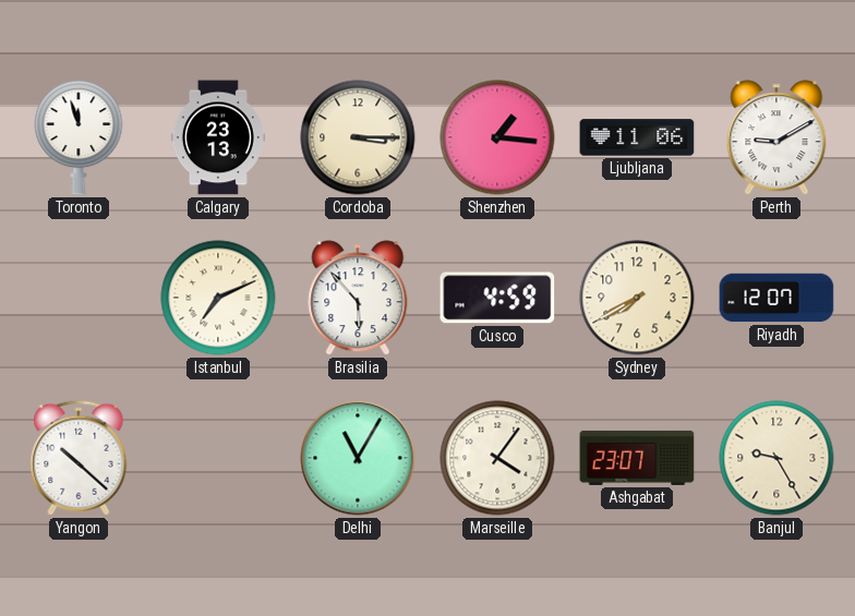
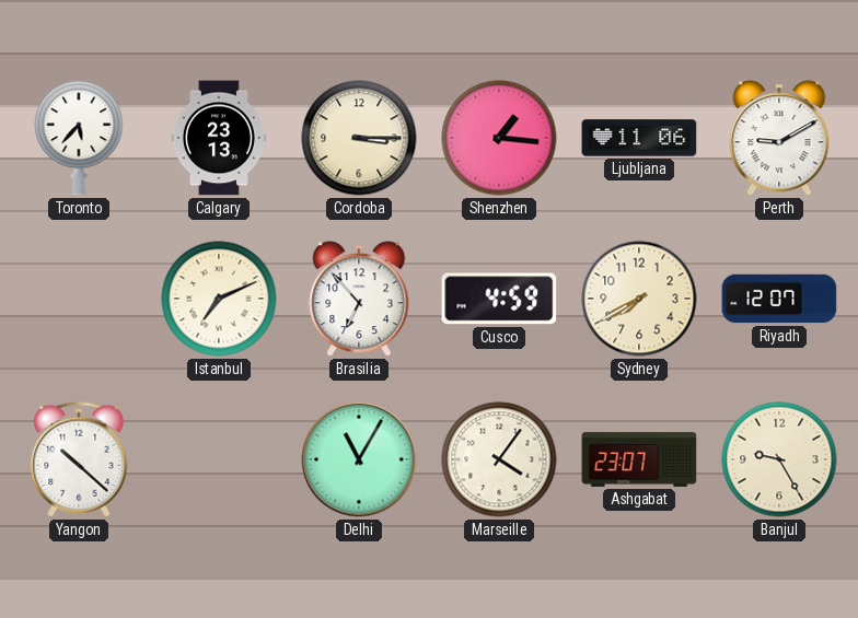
Toronto: 11:57 -> 5:37 (79, 138)
Brasilia: 5:53 -> 6:53 (359, 299)
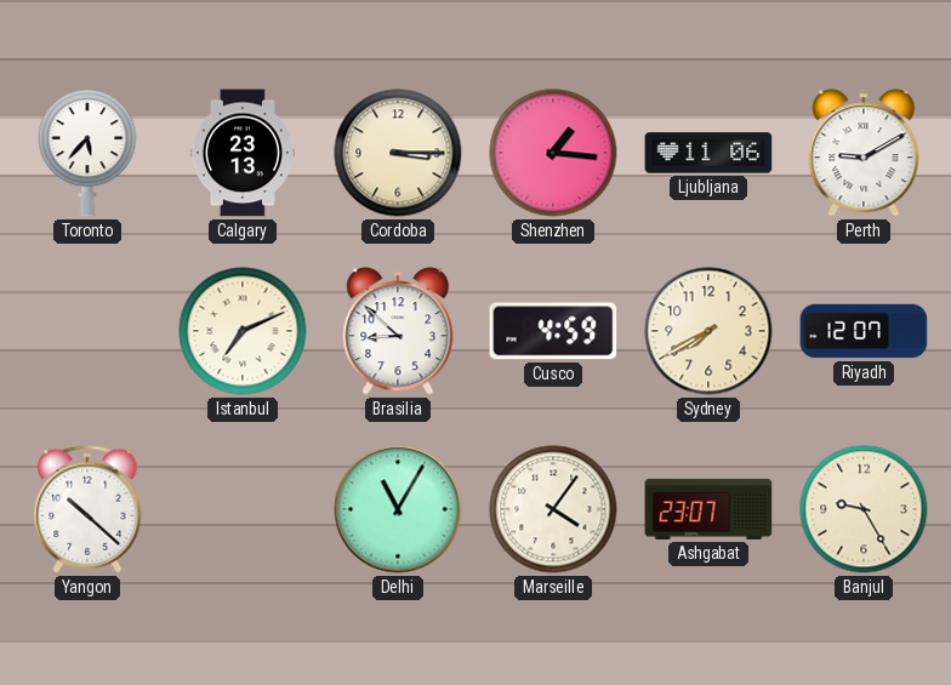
Brasilia: 6:53 -> 8:52 (398, 331)
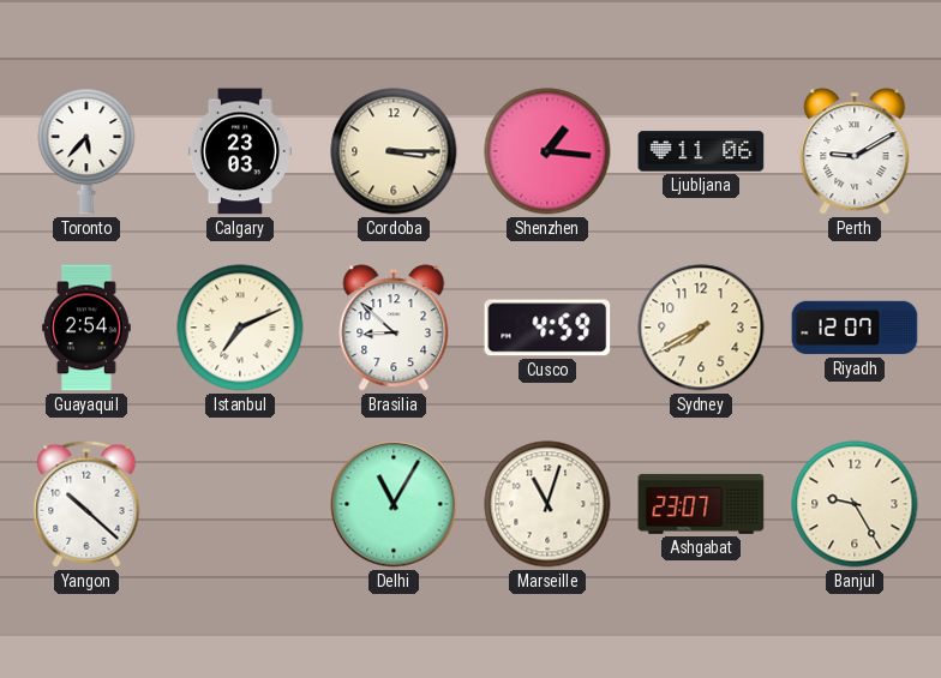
Calgary: 23:13 -> 23:03 (240, 151)
Guayaquil: none -> 2:54 (88, 328)
Marseille: 4:06 -> 11:03 (547, 504)
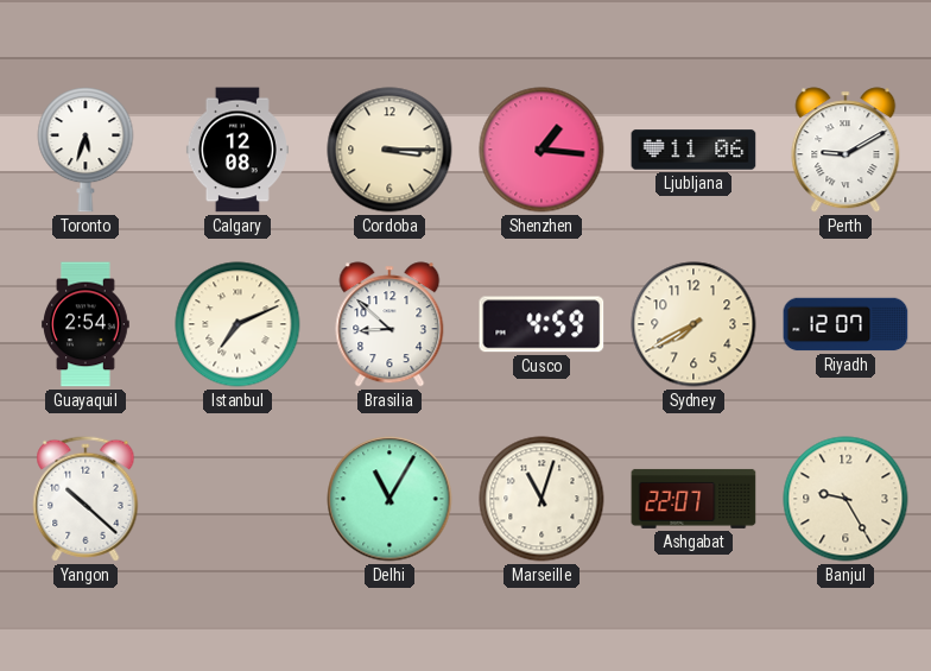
Toronto: 5:37 -> 5:33 (85, 150)
Calgary: 23:03 -> 12:08 (237, 150)
Ashgabat: 23:07 -> 22:07 (693, 499)
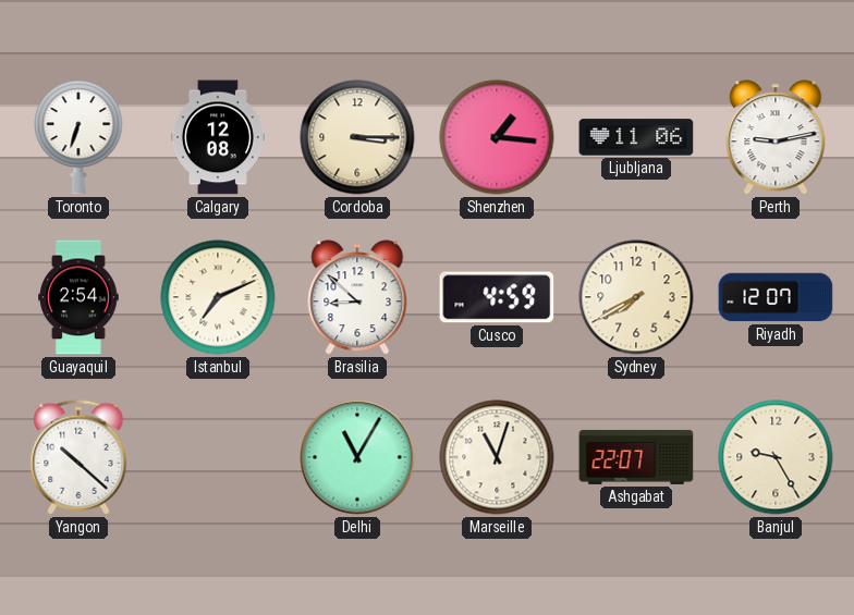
Toronto: 5:33 -> 6:33 (78, 137)
Perth: 9:10 -> 9:13 (776, 137)
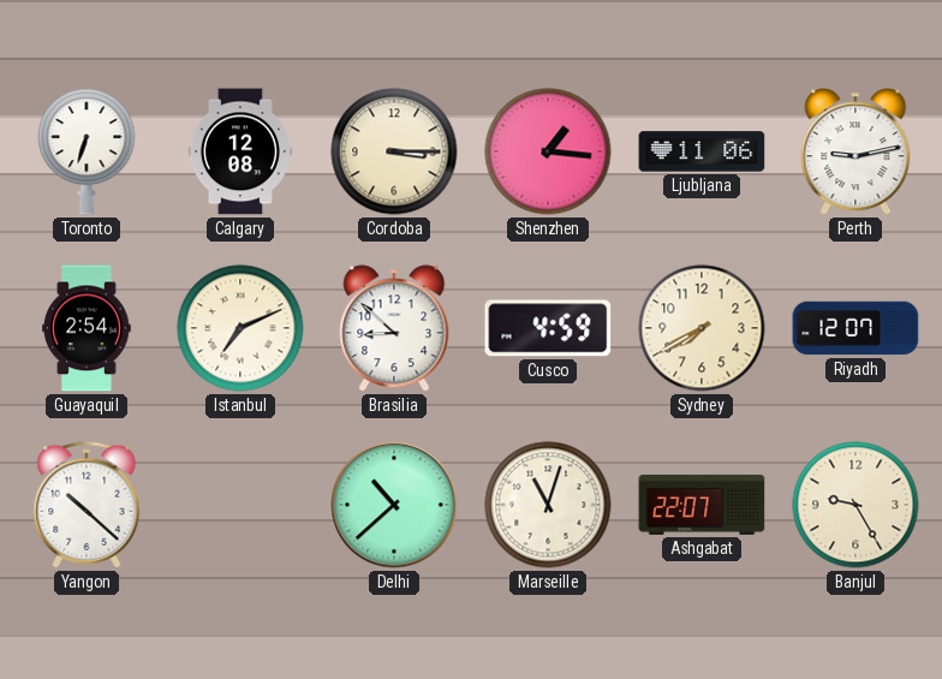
Delhi: 11:05 -> 10:38 (394, 505)
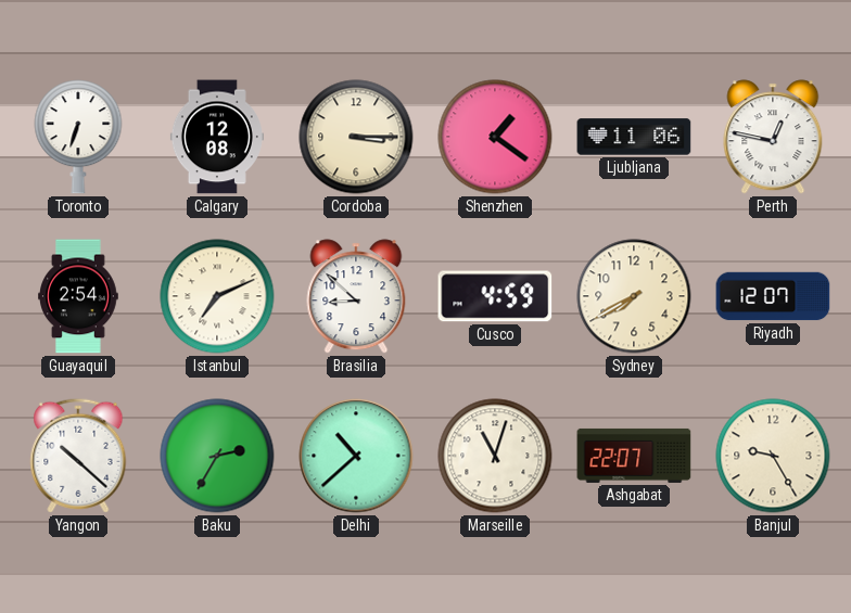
Shenzhen: 1:16 -> 1:21 (495, 137)
Perth: 9:13 -> 12:47 (773, 137)
Baku: none -> 2:35 (217, 456)
